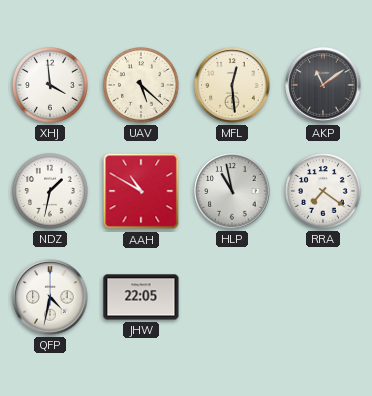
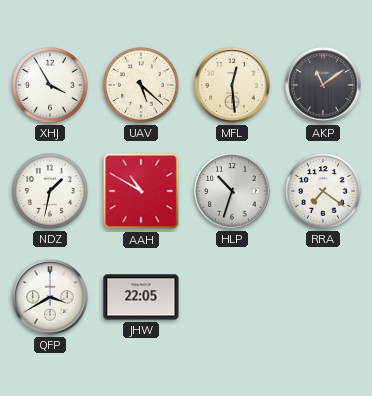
XHJ: 3:59 -> 3:55 (51, 86)
HLP: 10:58 -> 10:33 (232, 191)
QFP: 4:32 -> 3:40 (50, 297)
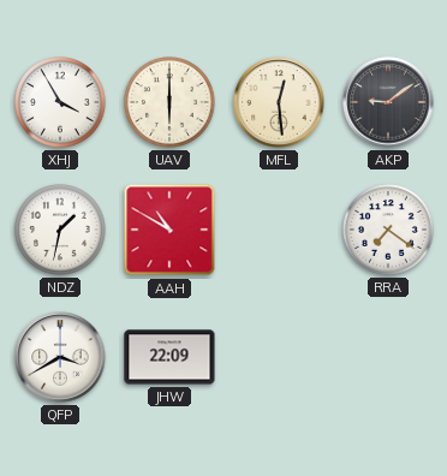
UAV: 5:22 -> 6:00 (171, 103)
AKP: 11:09 -> 9:09 (388, 102)
HLP: 10:33 -> none (232, 191)
JHW: 22:05 -> 22:09 (169, 357)
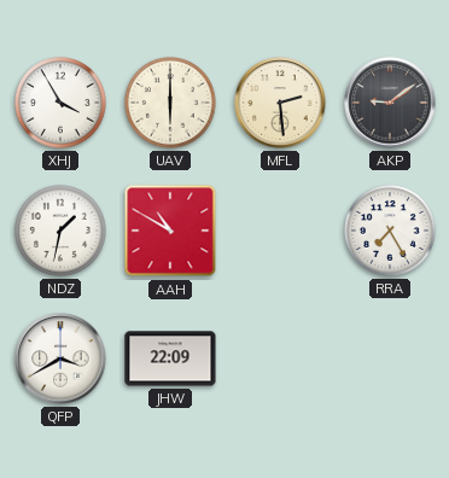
MFL: 12:29 -> 2:29 (280, 103)
RRA: 7:21 -> 7:25 (391, 232)
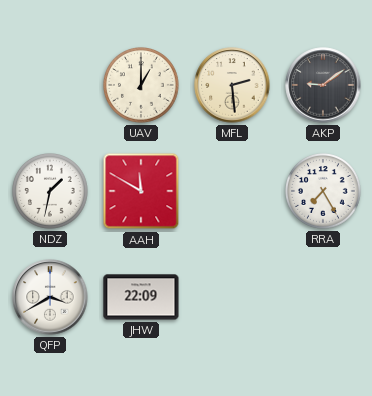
XHJ: 3:55 -> none (62, 104)
UAV: 6:00 -> 1:00 (142, 86)
AAH: 10:50 -> 11:50 (141, 191)
